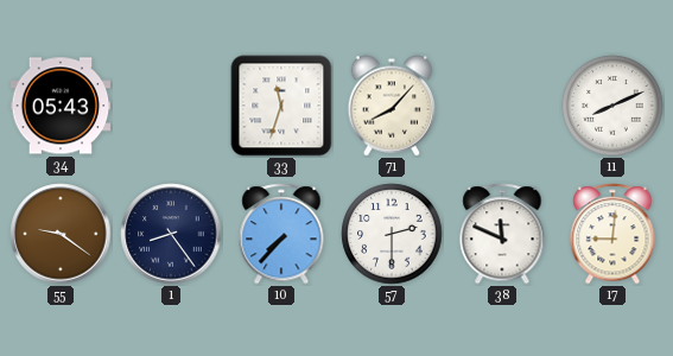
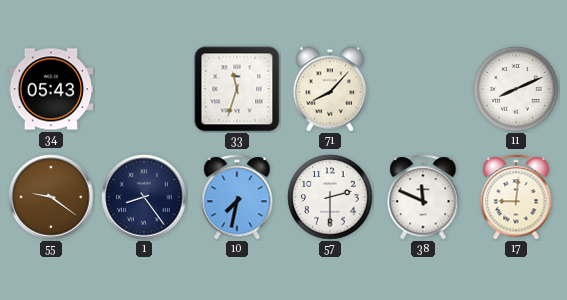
10: 7:37 -> 7:32 (237, 197)
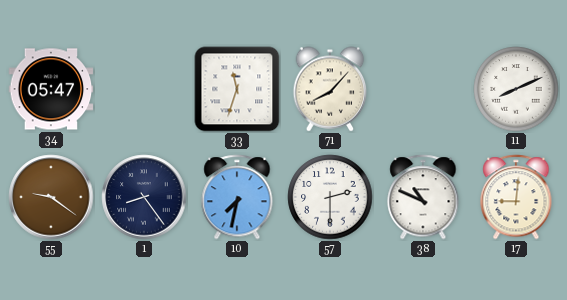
34: 05:43 -> 05:47 (51, 89)
38: 11:49 -> 10:49 (423, 197)
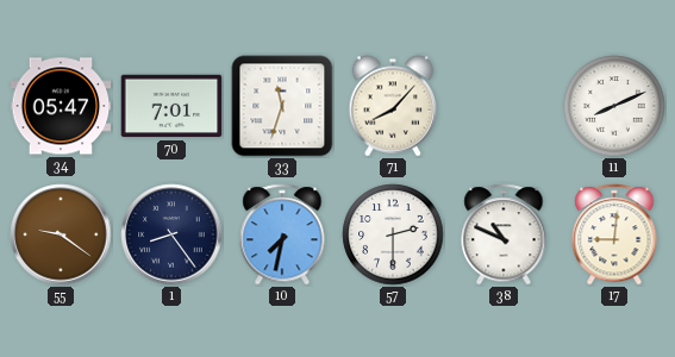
70: none -> 7:01 (171, 106)
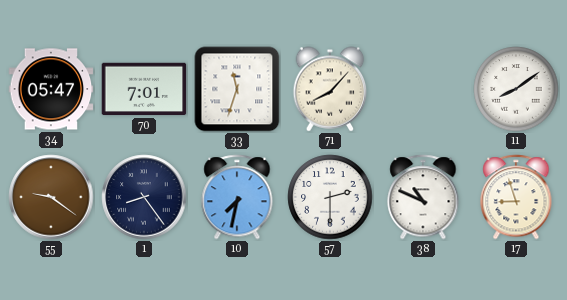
11: 8:11 -> 8:09 (516, 89)
17: 9:01 -> 8:57 (516, 197)
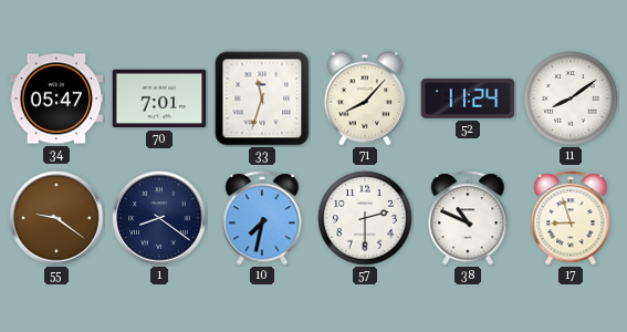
52: none -> 11:24 (468, 98)
1: 8:24 -> 8:21 (159, 218)
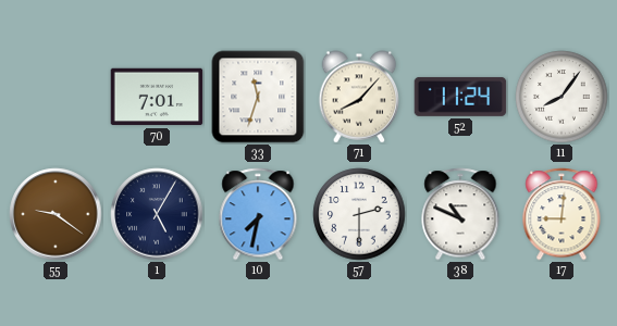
34: 05:47 -> none (56, 98)
11: 8:09 -> 8:06 (562, 97)
1: 8:21 -> 5:05 (157, 214)
17: 8:57 -> 9:01 (562, 214)
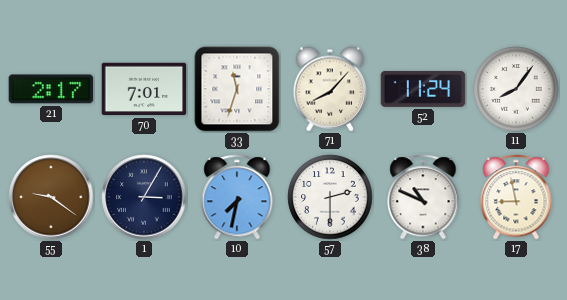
21: none -> 2:17 (51, 89)
1: 5:05 -> 3:05 (144, 197)
17: 9:01 -> 8:58 (516, 197)
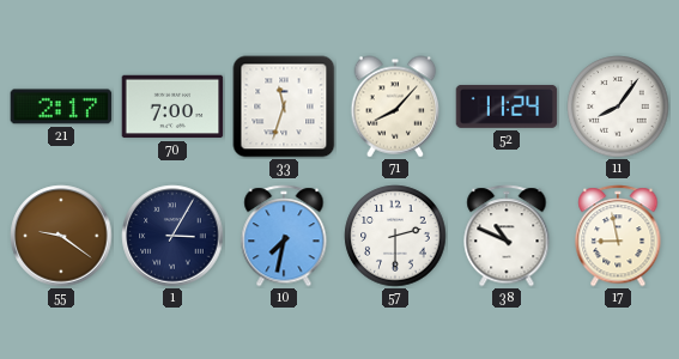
70: 7:01 -> 7:00 (172, 107)
